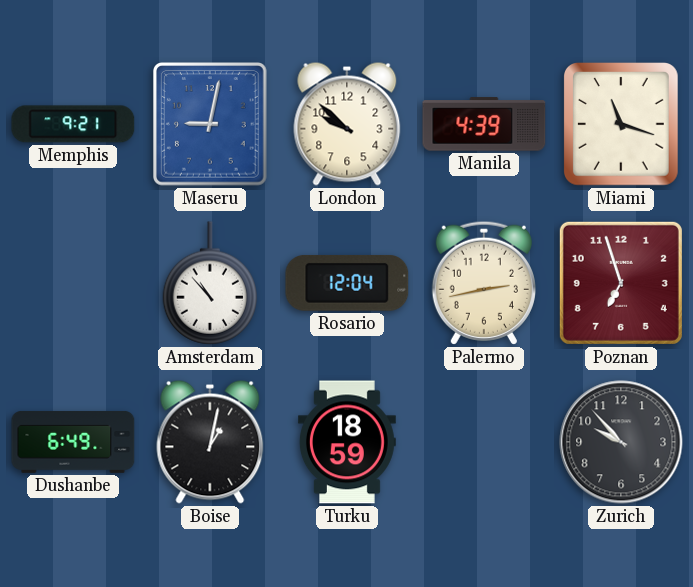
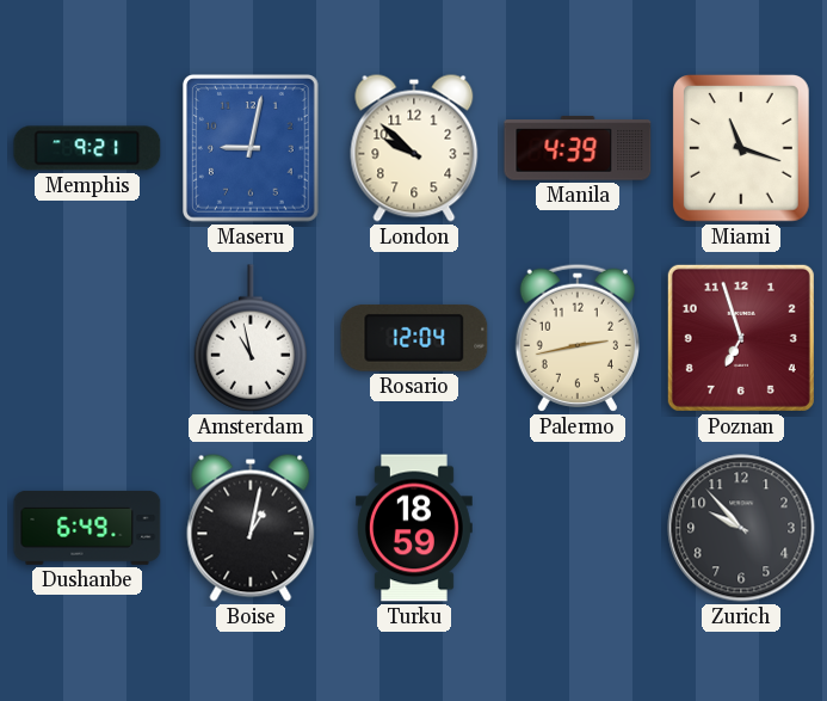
Amsterdam: 10:53 -> 10:58 (251, 338)
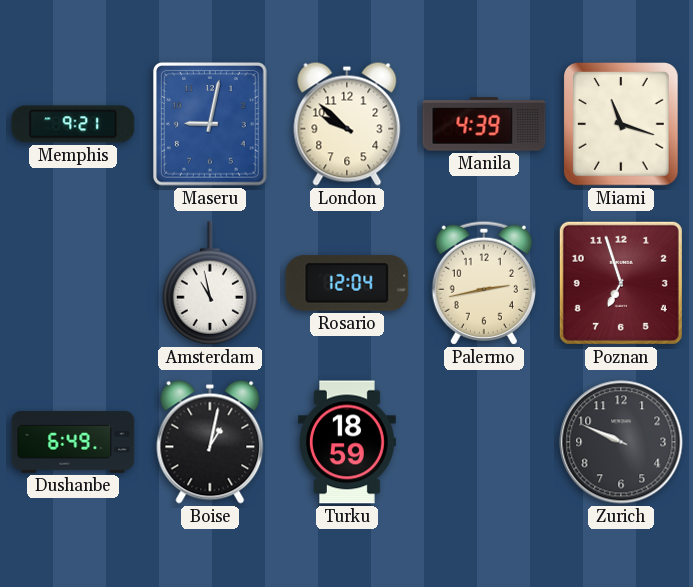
Zurich: 9:53 -> 9:49 (621, 442)
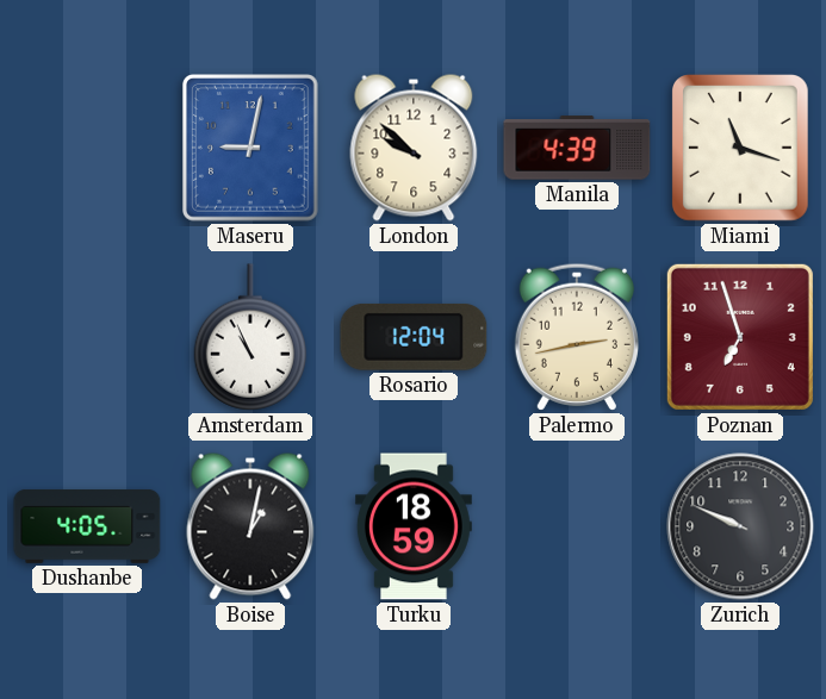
Memphis: 9:21 -> none (73, 124)
Amsterdam: 10:58 -> 10:56 (250, 337)
Dushanbe: 6:49 -> 4:05 (87, 526)
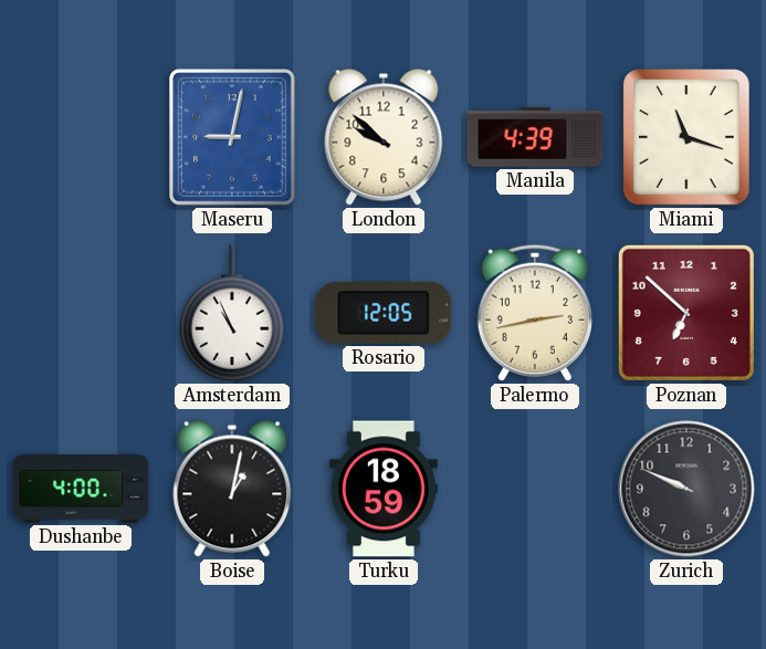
Rosario: 12:04 -> 12:05 (384, 313)
Poznan: 6:57 -> 6:52 (686, 313)
Dushanbe: 4:05 -> 4:00 (81, 489)
